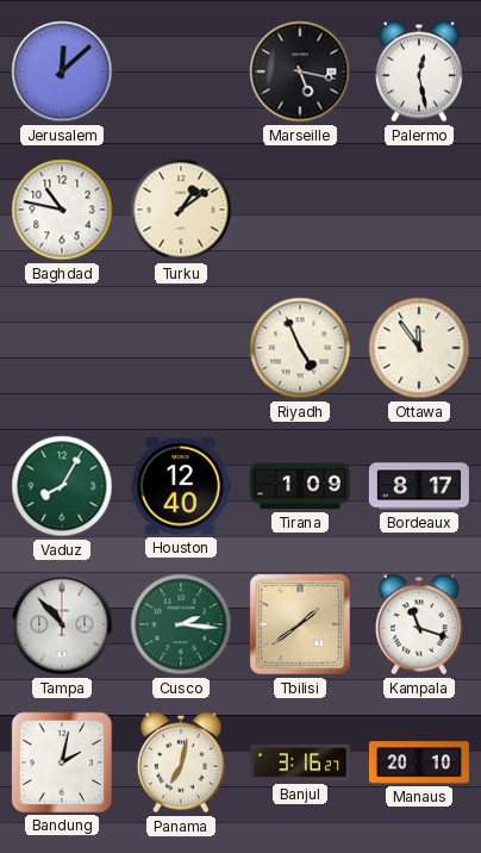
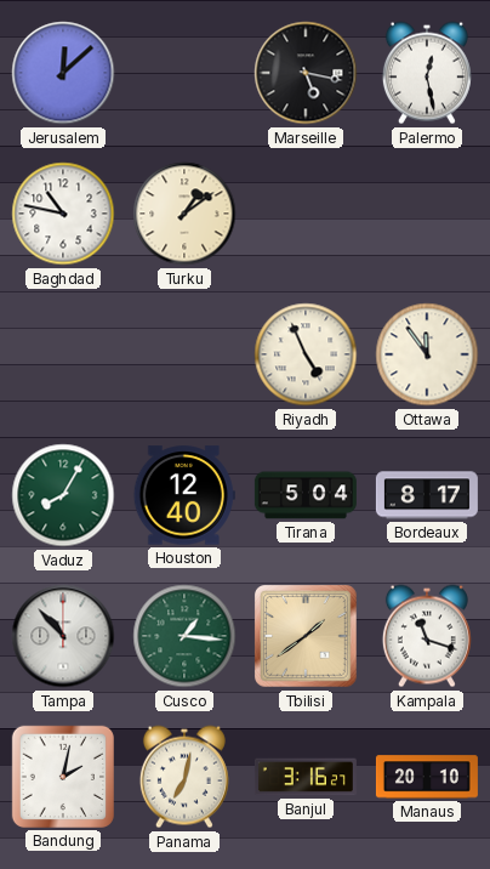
Tirana: 1:09 -> 5:04 (306, 495)
Cusco: 2:16 -> 1:16 (184, 636)
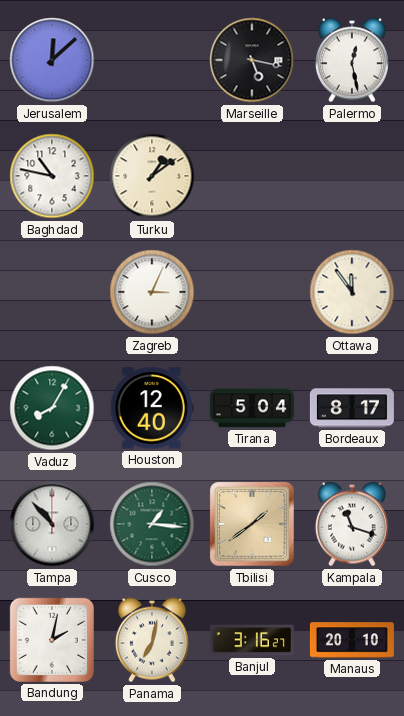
Zagreb: none -> 3:04 (152, 292)
Riyadh: 4:56 -> none (306, 354)
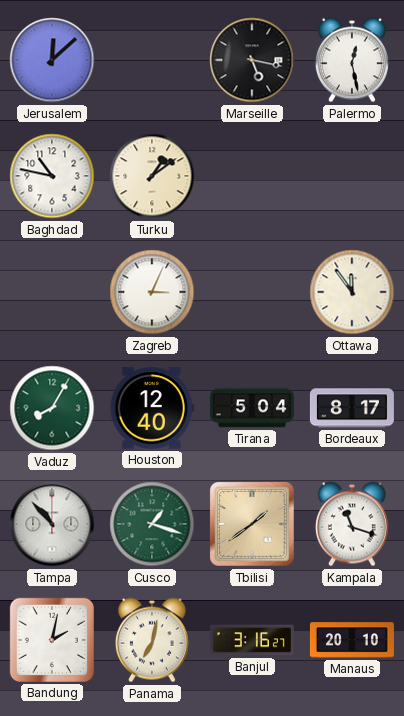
Cusco: 1:16 -> 1:18 (152, 524)
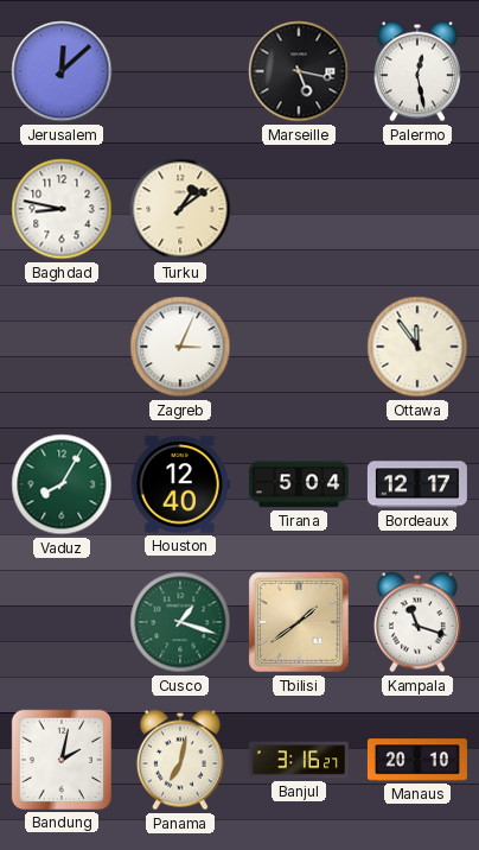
Baghdad: 10:47 -> 8:47 (62, 209)
Bordeaux: 8:17 -> 12:17 (417, 484)
Tampa: 10:53 -> none (52, 524)
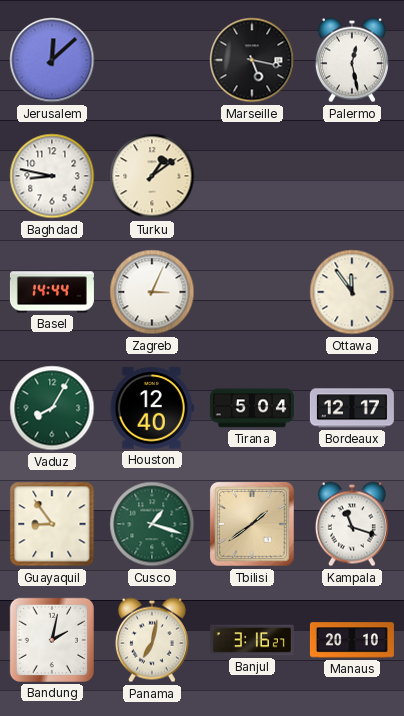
Basel: none -> 14:44 (52, 292)
Guayaquil: none -> 8:54 (52, 524)
